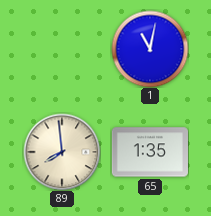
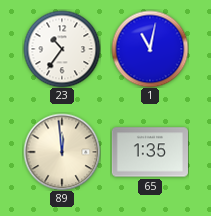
23: none -> 10:36 (62, 49)
89: 7:59 -> 11:59 (62, 152)
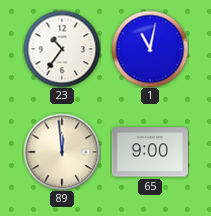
65: 1:35 -> 9:00 (150, 152)
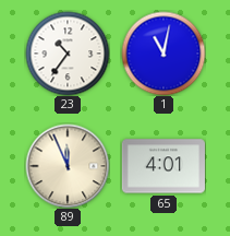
89: 11:59 -> 11:56 (68, 166)
65: 9:00 -> 4:01 (164, 166)
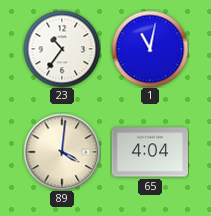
89: 11:56 -> 4:01 (62, 152)
65: 4:01 -> 4:04 (150, 152)
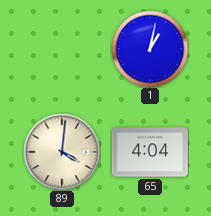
23: 10:36 -> none (62, 49)
1: 11:02 -> 1:02 (150, 49)
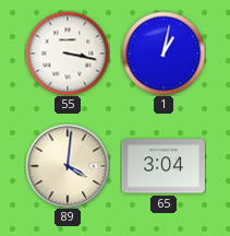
55: none -> 3:17 (68, 54)
65: 4:04 -> 3:04 (164, 166)
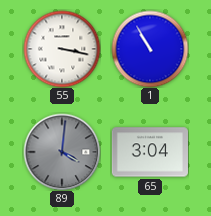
1: 1:02 -> 10:55 (150, 49)
89 dial: cream -> grey (62, 152)
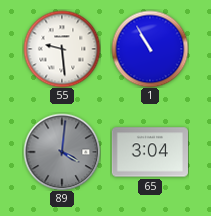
55: 3:17 -> 9:29 (62, 49)
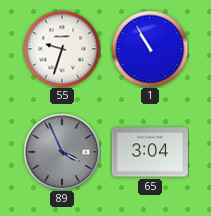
55: 9:29 -> 9:33 (62, 49)
89: 4:01 -> 3:56 (62, 152)
